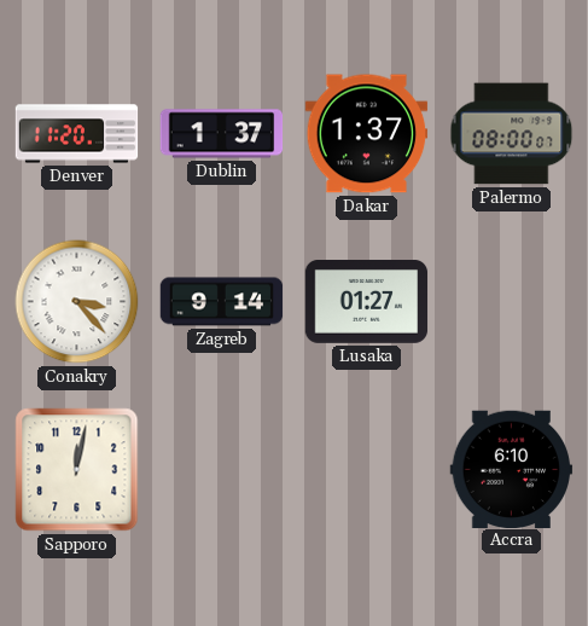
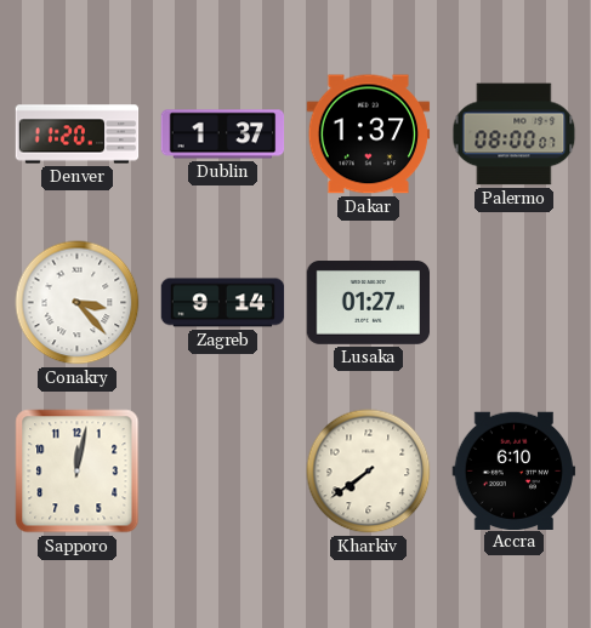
Kharkiv: none -> 7:39 (369, 472)
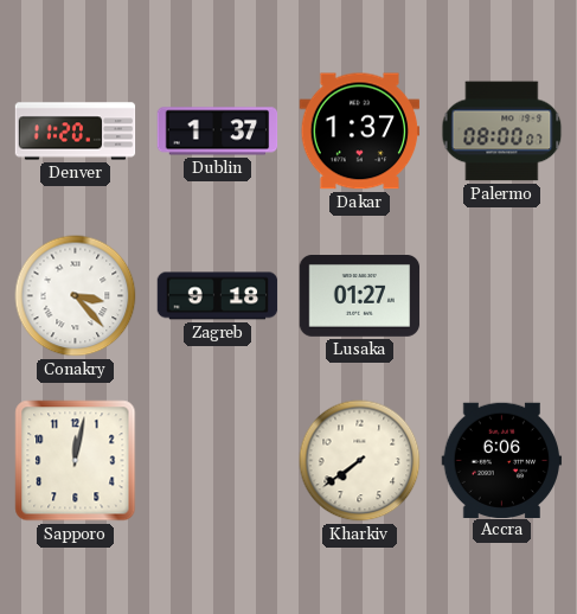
Zagreb: 9:14 -> 9:18 (218, 296)
Accra: 6:10 -> 6:06 (502, 460)
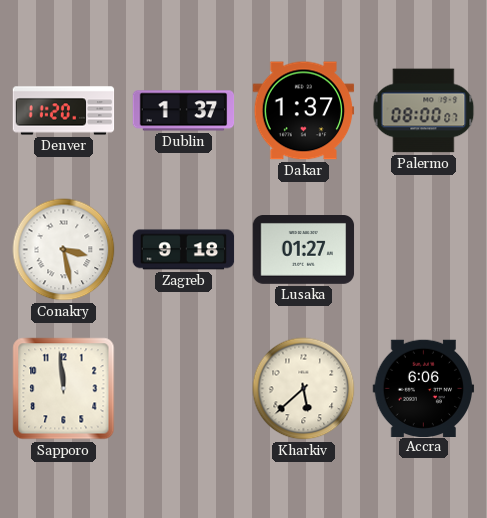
Conakry: 3:23 -> 3:28 (64, 250)
Sapporo: 12:02 -> 11:59 (64, 389)
Kharkiv: 7:39 -> 5:38 (304, 389)
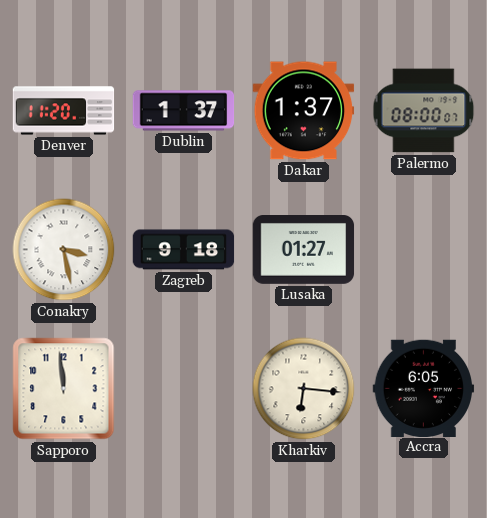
Kharkiv: 5:38 -> 6:16 (304, 389)
Accra: 6:06 -> 6:05 (424, 388)
